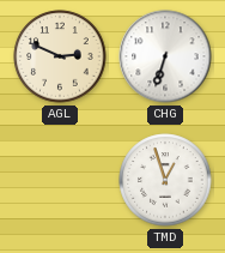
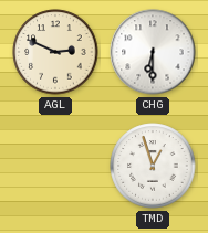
CHG: 6:33 -> 6:30 (153, 52)
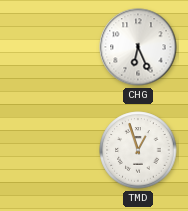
AGL: 2:49 -> none (55, 52)
CHG: 6:30 -> 6:26 (138, 47)
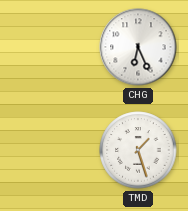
TMD: 12:57 -> 1:27 (138, 150)
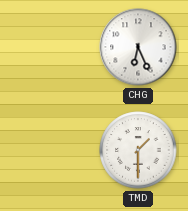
TMD: 1:27 -> 1:30 (138, 150)
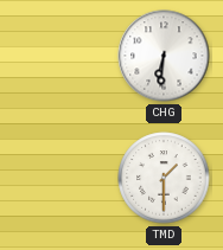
CHG: 6:26 -> 6:31 (164, 56)
